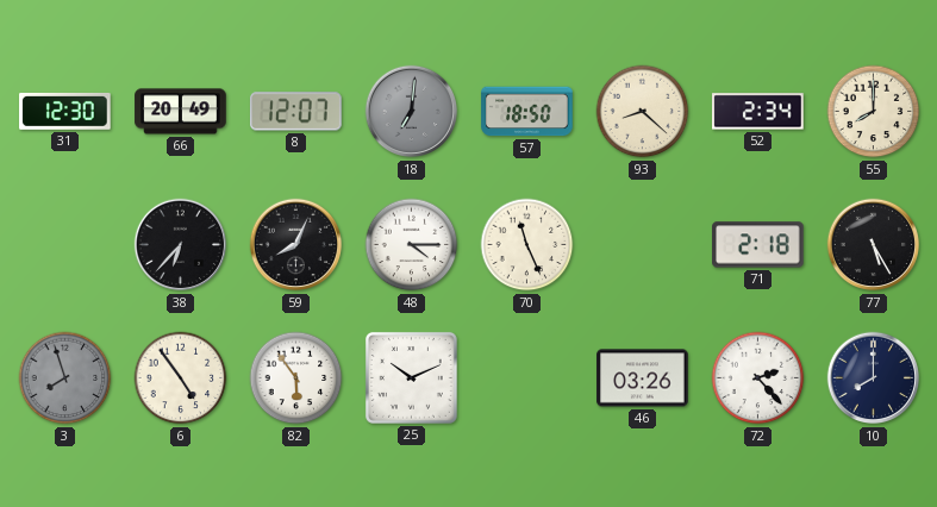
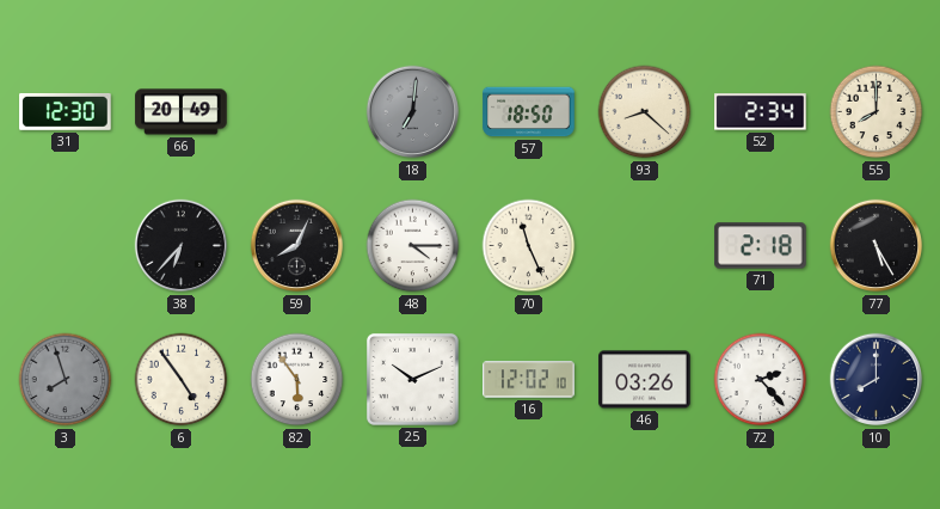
8: 12:07 -> none (296, 112)
16: none -> 12:02 (529, 380)
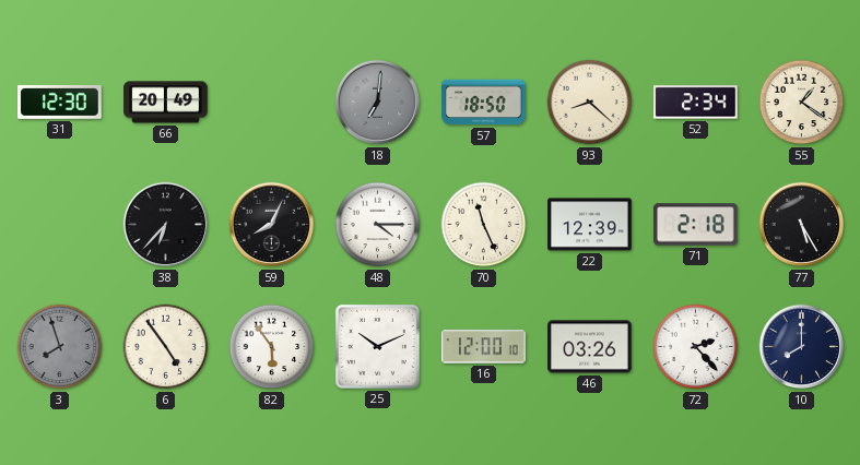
55: 8:00 -> 1:21 (802, 103)
22: none -> 12:39 (590, 225)
16: 12:02 -> 12:00 (484, 347)
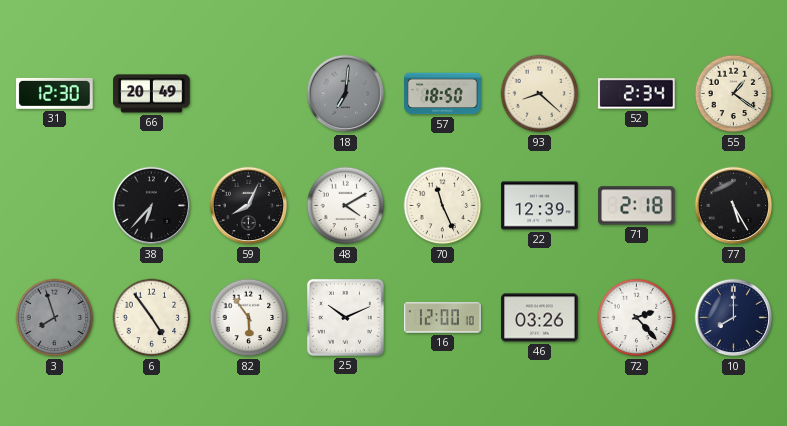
48: 4:15 -> 4:10 (346, 206)
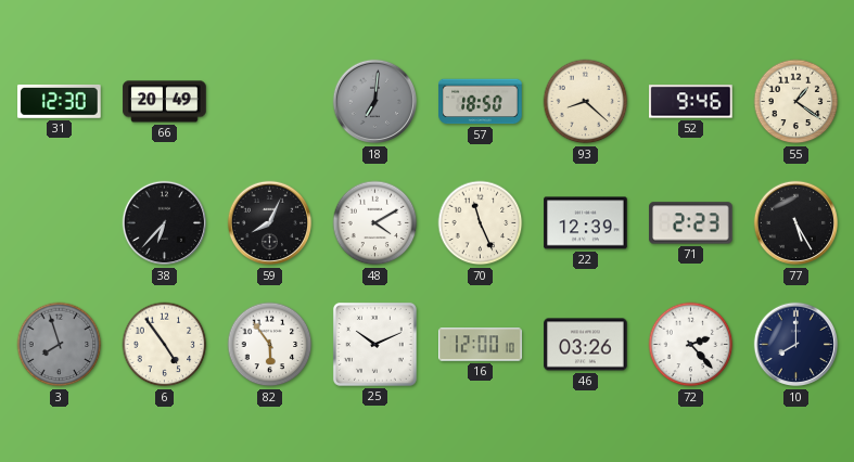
52: 2:34 -> 9:46 (691, 102)
71: 2:18 -> 2:23 (691, 223)
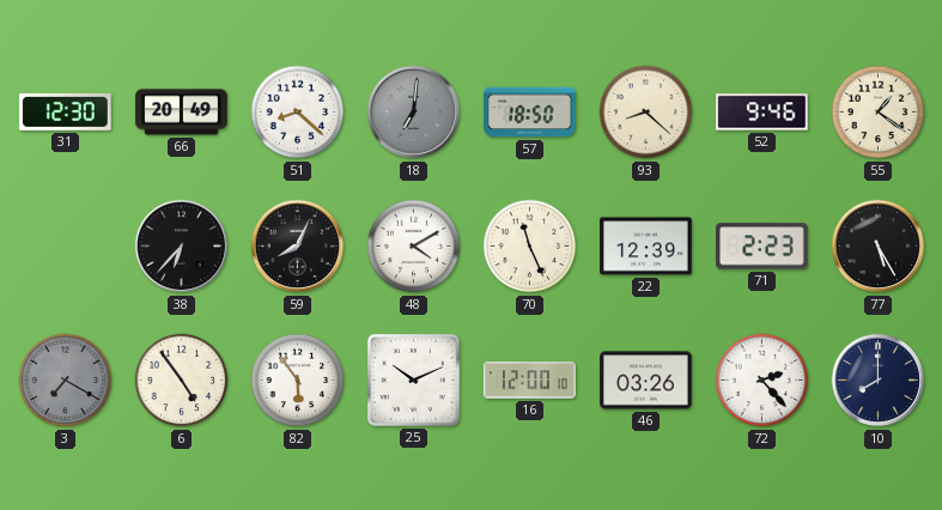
51: none -> 8:22 (298, 113)
3: 7:57 -> 7:20 (66, 381)
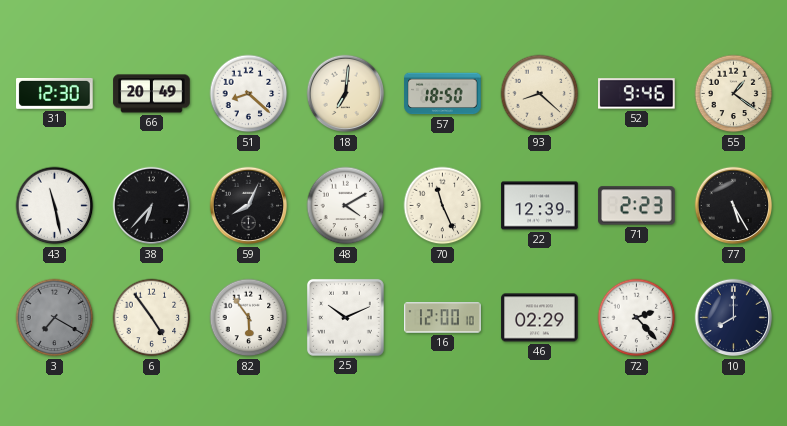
18 dial: grey -> cream (346, 94)
43: none -> 11:28 (55, 206)
46: 03:26 -> 02:29 (540, 318)
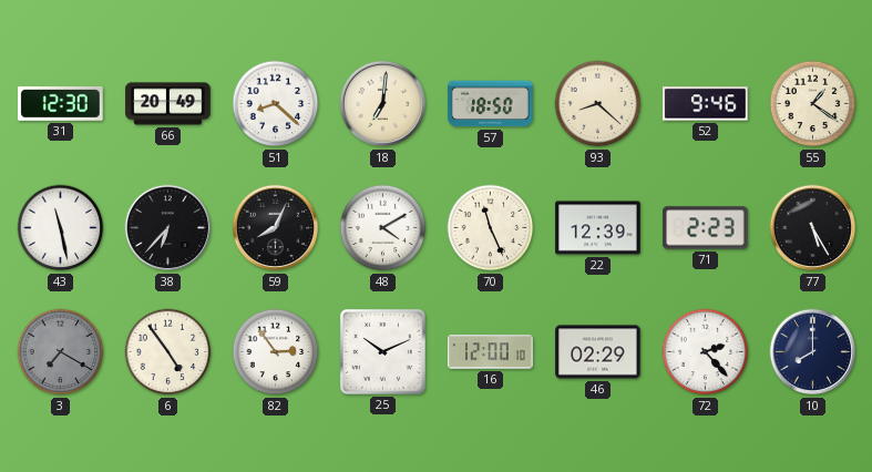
82: 5:54 -> 2:54 (276, 352)
